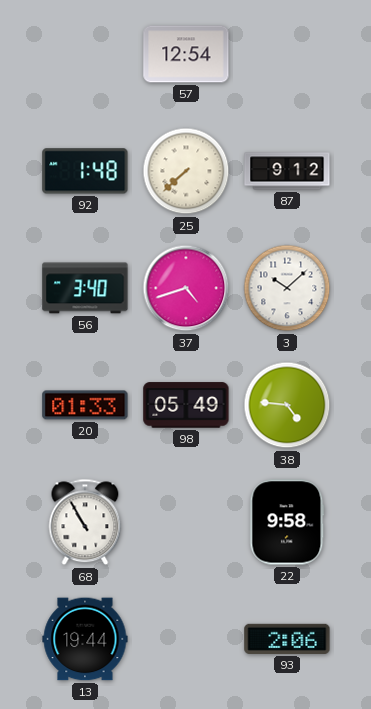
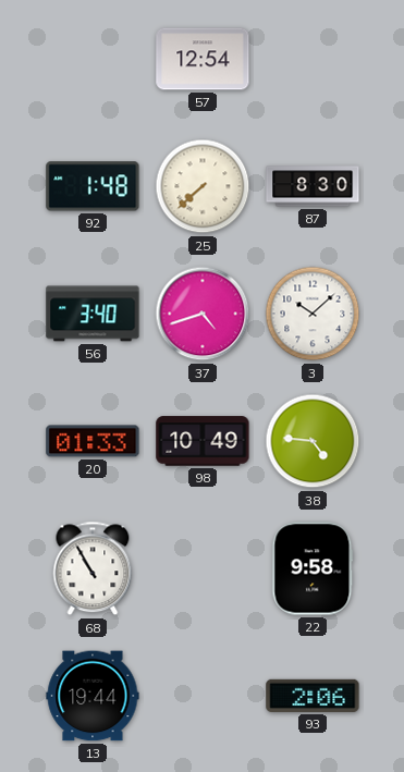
87: 9:12 -> 8:30 (313, 186)
98: 05:49 -> 10:49 (203, 441)
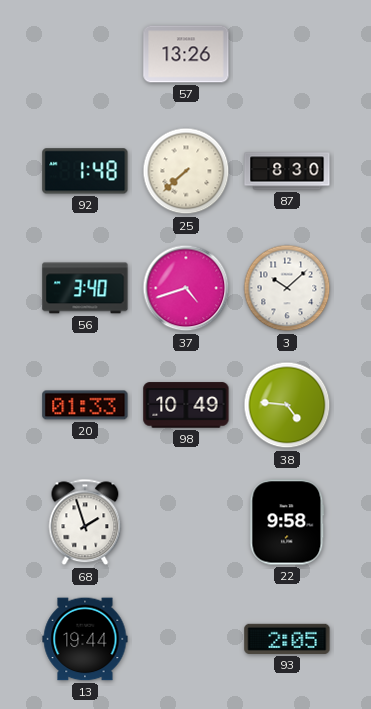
57: 12:54 -> 13:26 (186, 54)
68: 10:55 -> 1:57 (85, 522)
93: 2:06 -> 2:05 (287, 639)
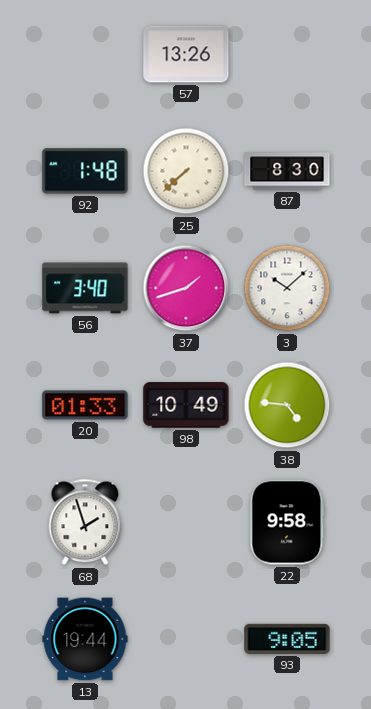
37: 4:42 -> 1:42 (186, 288)
93: 2:05 -> 9:05 (287, 639)
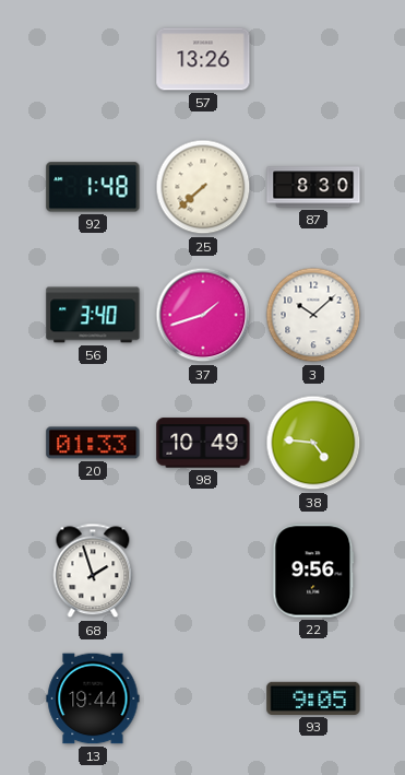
22: 9:58 -> 9:56 (313, 571)
